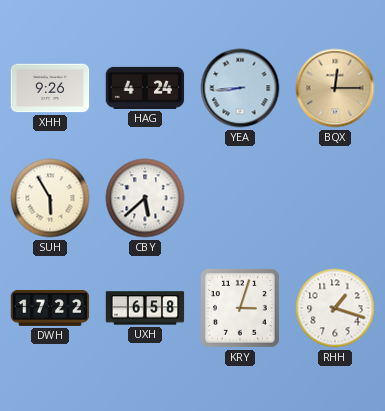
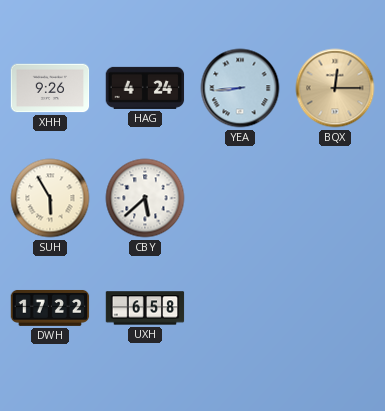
KRY: 3:03 -> none (240, 308)
RHH: 1:18 -> none (335, 308)
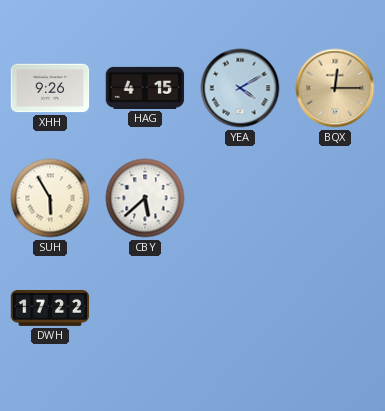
HAG: 4:24 -> 4:15 (145, 88)
YEA: 8:44 -> 4:10 (240, 88)
UXH: 6:58 -> none (145, 308)
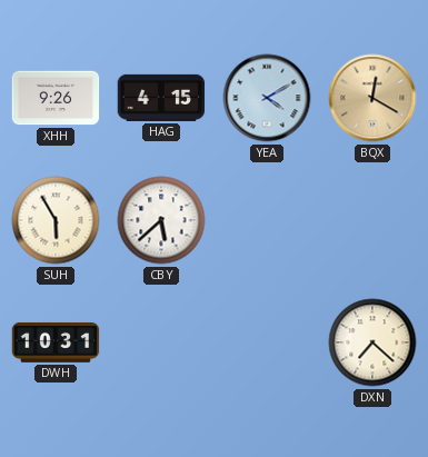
BQX: 12:15 -> 12:20 (372, 98)
DWH: 17:22 -> 10:31 (56, 342)
DXN: none -> 7:22 (372, 342)
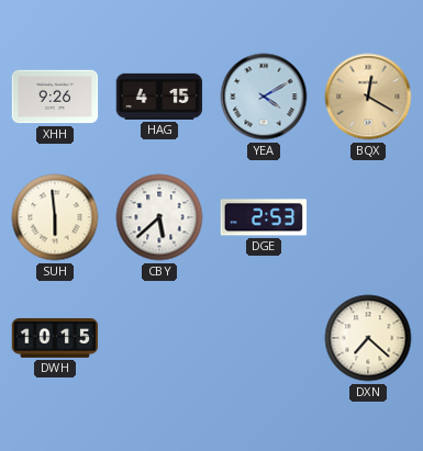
SUH: 5:55 -> 5:59 (55, 217)
DGE: none -> 2:53 (264, 217)
DWH: 10:31 -> 10:15 (55, 338)
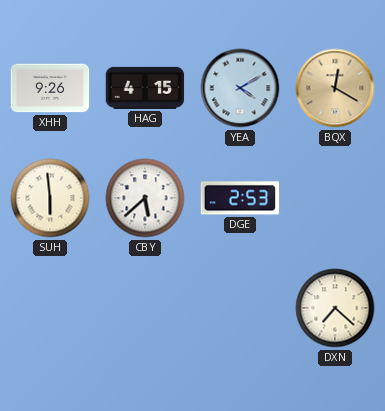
DWH: 10:15 -> none (55, 338)
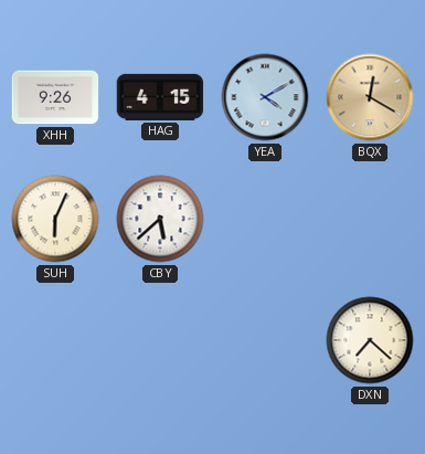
SUH: 5:59 -> 6:04 (55, 219)
DGE: 2:53 -> none (240, 198)
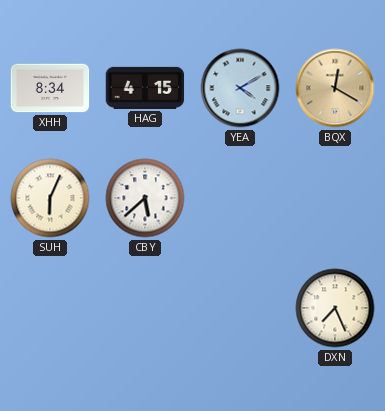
XHH: 9:26 -> 8:34 (50, 88)
DXN: 7:22 -> 7:26 (335, 308)
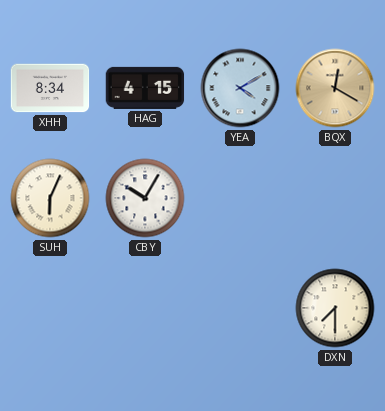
CBY: 5:38 -> 10:05 (145, 198)
DXN: 7:26 -> 7:30 (335, 308)
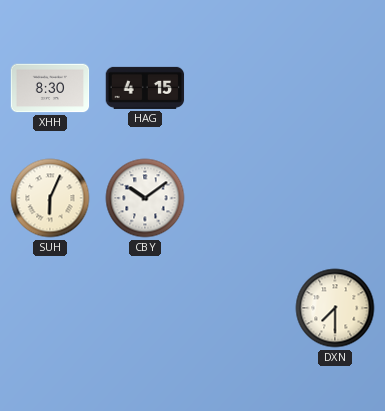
XHH: 8:34 -> 8:30 (50, 88)
YEA: 4:10 -> none (240, 88)
BQX: 12:20 -> none (335, 88)
CBY: 10:05 -> 10:09 (145, 198)
